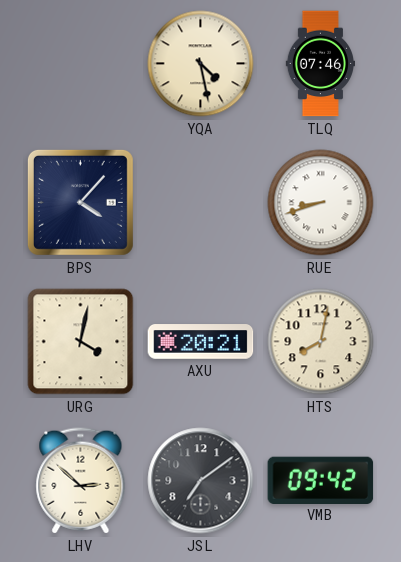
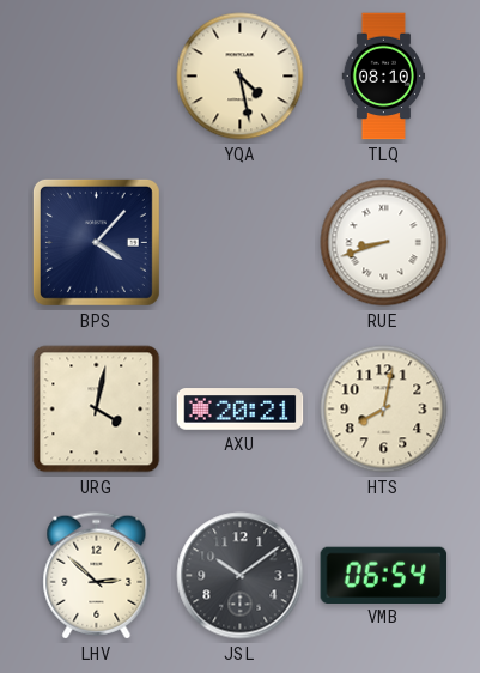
TLQ: 07:46 -> 08:10 (383, 77)
JSL: 7:09 -> 10:09 (241, 576)
VMB: 09:42 -> 06:54 (384, 575)
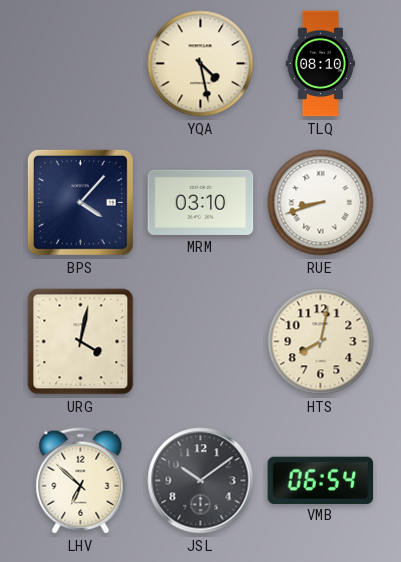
MRM: none -> 03:10 (201, 202)
AXU: 20:21 -> none (241, 410)
LHV: 2:52 -> 6:52 (81, 481)
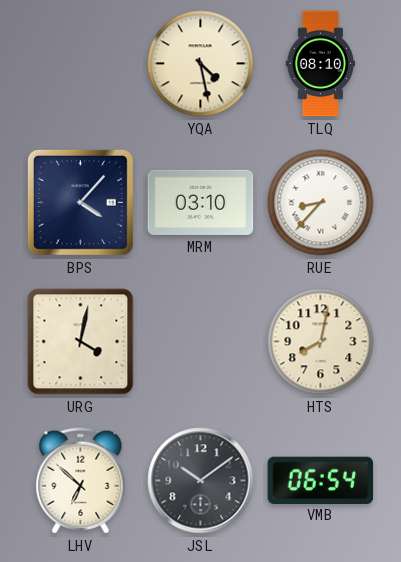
RUE: 8:42 -> 8:37 (321, 203)
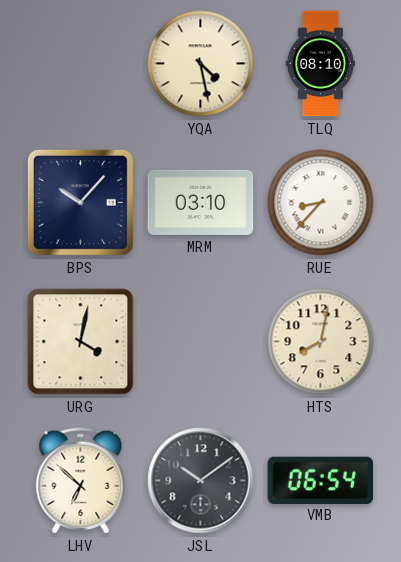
BPS: 4:07 -> 10:07 (80, 202)
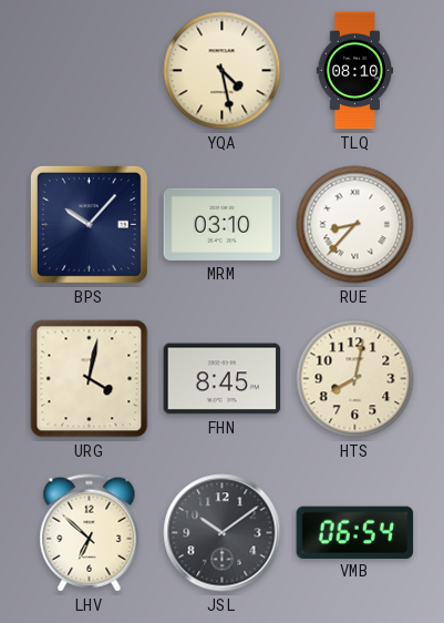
FHN: none -> 8:45 (223, 379)
